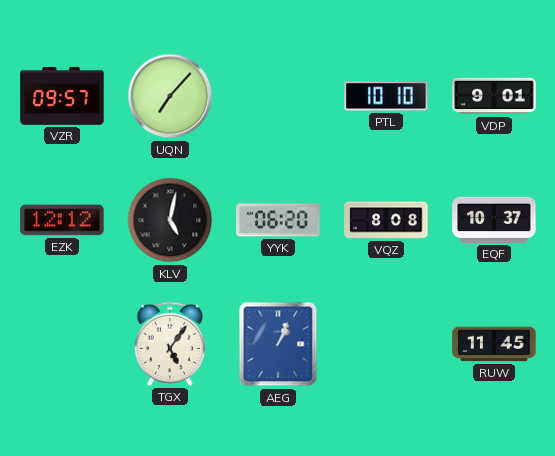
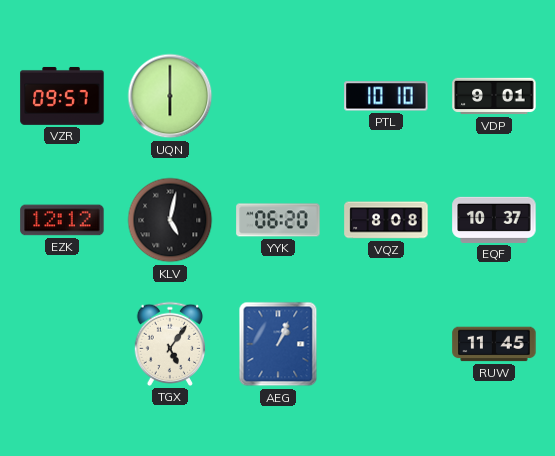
UQN: 7:07 -> 6:00 (170, 96)
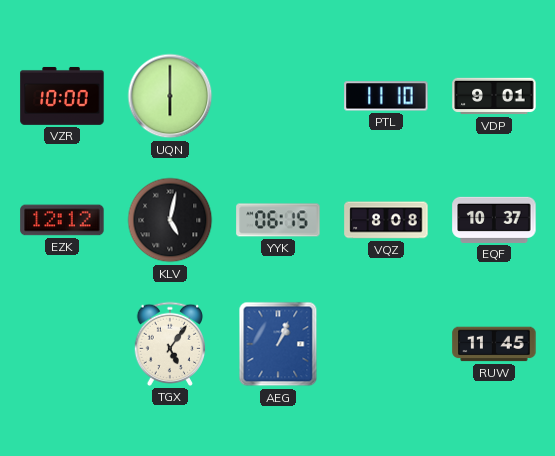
VZR: 09:57 -> 10:00 (62, 96)
PTL: 10:10 -> 11:10 (386, 96)
YYK: 06:20 -> 06:15 (278, 220)
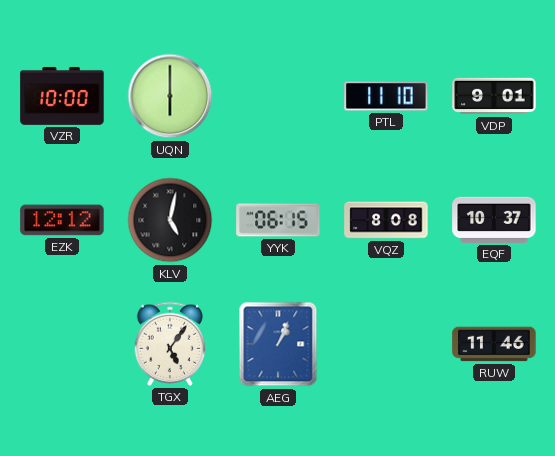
RUW: 11:45 -> 11:46 (494, 344)
